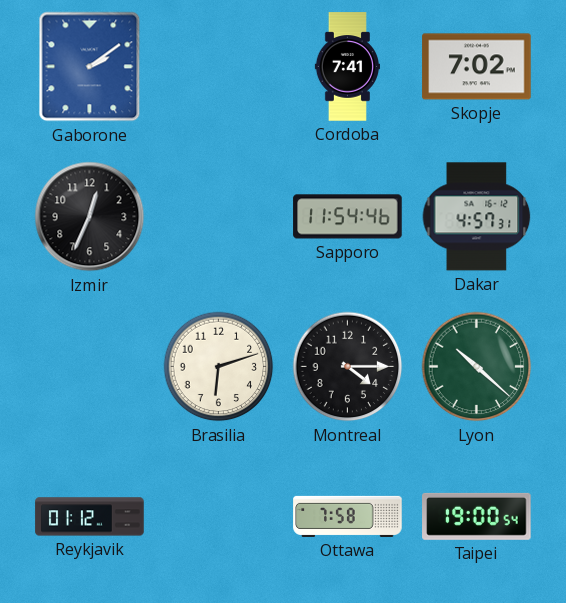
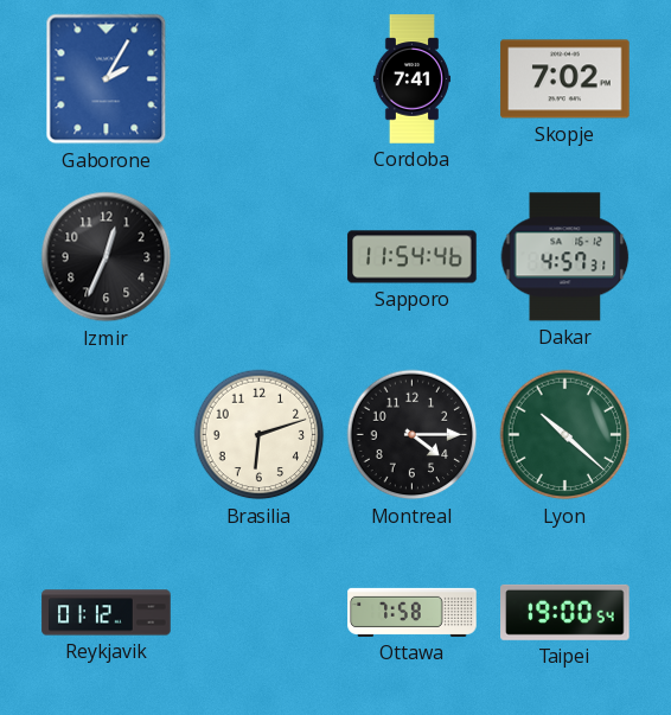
Gaborone: 2:09 -> 2:05 (107, 79)
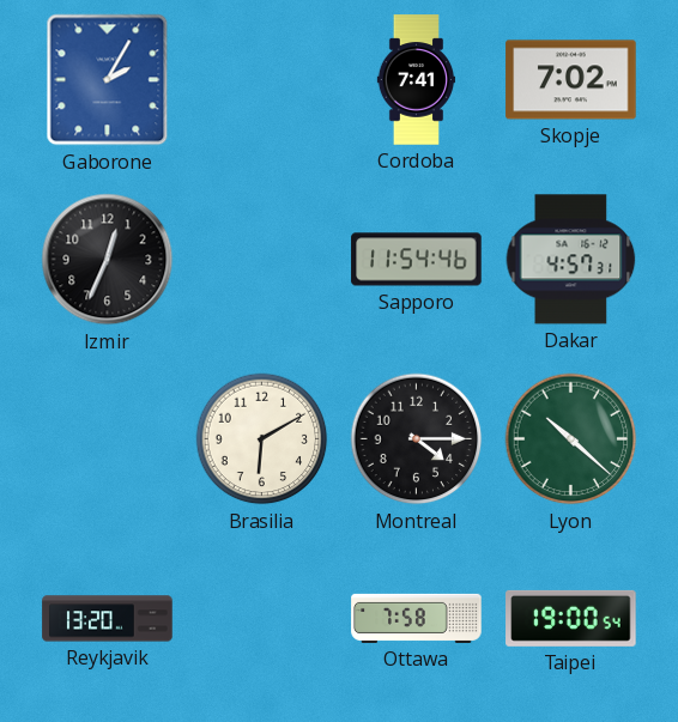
Brasilia: 6:12 -> 6:10 (262, 439)
Reykjavik: 01:12 -> 13:20 (108, 619)
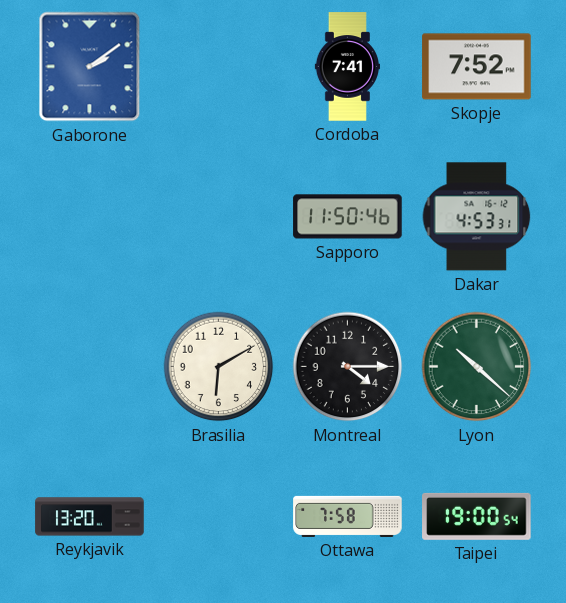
Gaborone: 2:05 -> 2:09 (90, 67)
Skopje: 7:02 -> 7:52 (477, 67)
Izmir: 12:34 -> none (108, 260)
Sapporo: 11:54 -> 11:50 (348, 217)
Dakar: 4:57 -> 4:53 (477, 217)
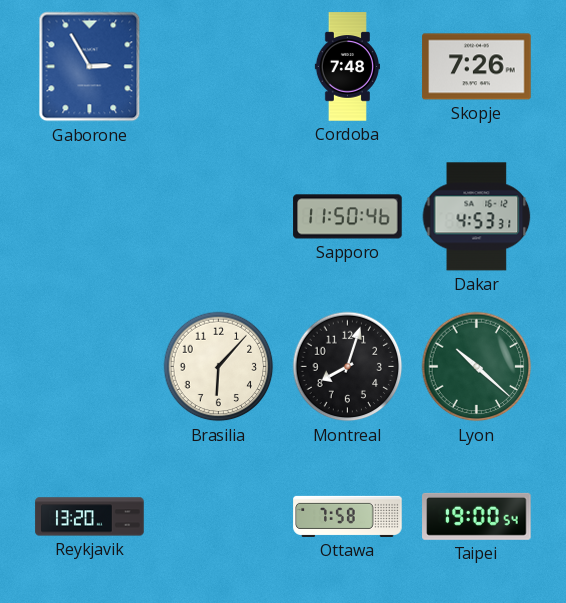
Gaborone: 2:09 -> 2:55 (90, 67)
Cordoba: 7:41 -> 7:48 (347, 67)
Skopje: 7:52 -> 7:26 (477, 67)
Brasilia: 6:10 -> 6:07 (219, 367)
Montreal: 4:15 -> 8:03 (348, 367)
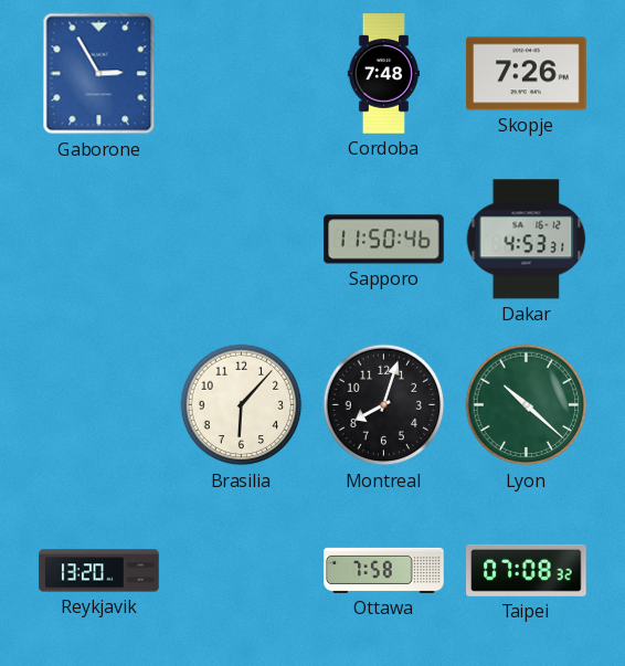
Taipei: 19:00 -> 07:08 (527, 570)
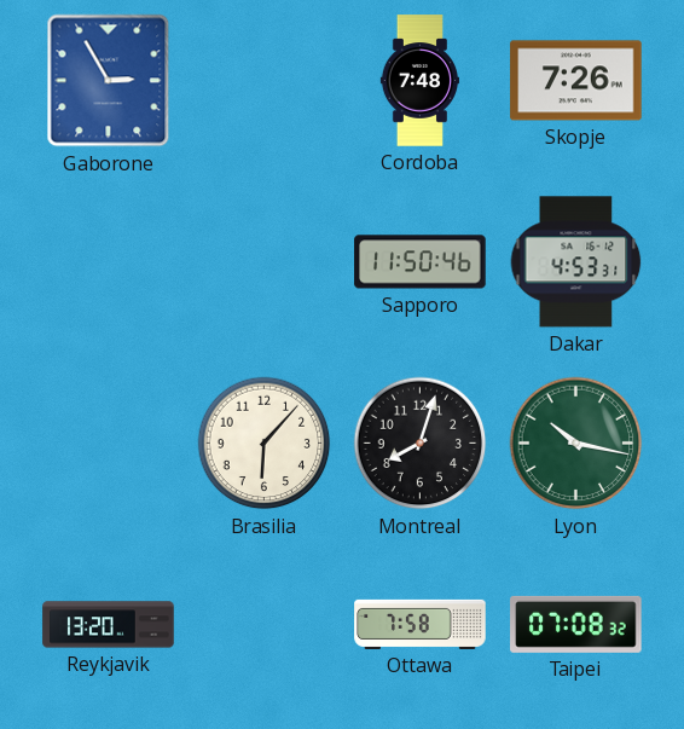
Lyon: 10:22 -> 10:17 (576, 444)
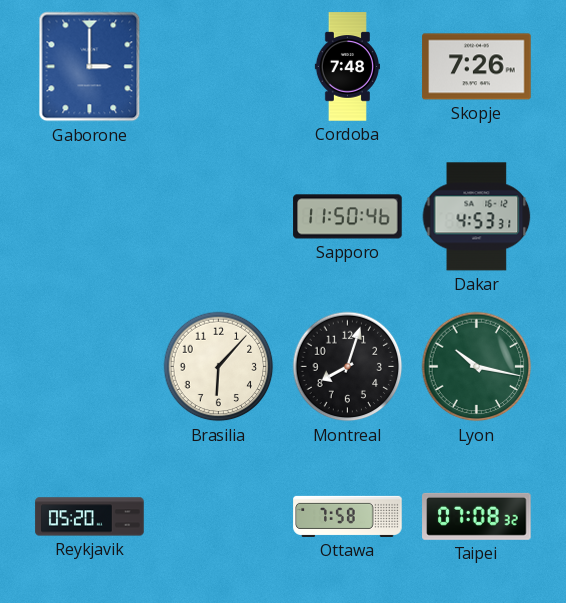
Gaborone: 2:55 -> 3:00 (90, 67)
Reykjavik: 13:20 -> 05:20 (90, 517)
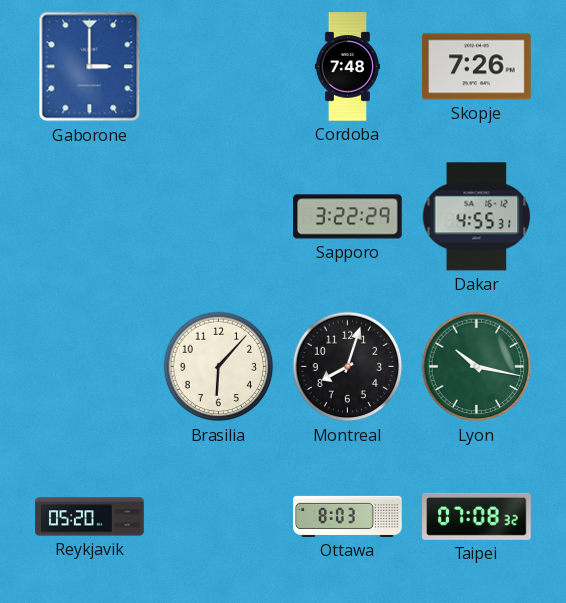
Sapporo: 11:50 -> 3:22 (348, 217)
Dakar: 4:53 -> 4:55 (477, 217)
Ottawa: 7:58 -> 8:03 (348, 516)
